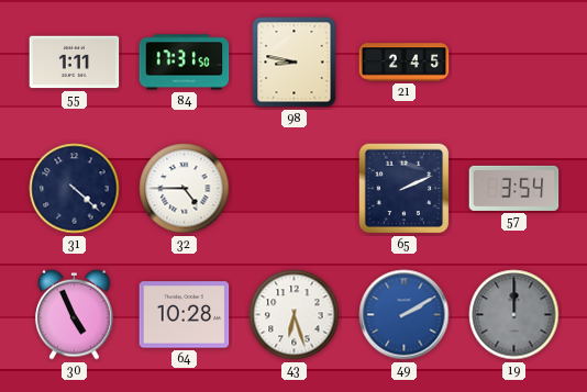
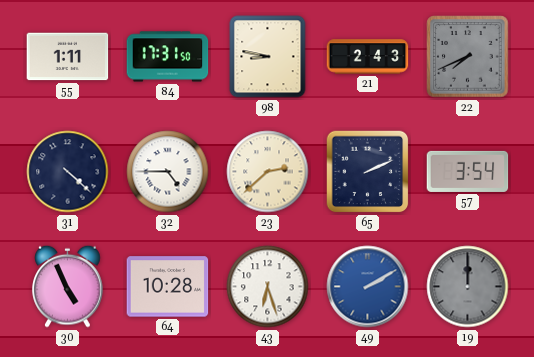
21: 2:45 -> 2:43 (368, 57)
22: none -> 7:41 (468, 57)
23: none -> 2:38 (268, 172)
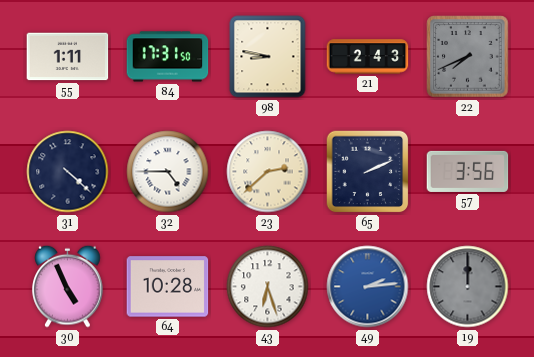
57: 3:54 -> 3:56 (468, 171)
49: 2:10 -> 2:14 (368, 287)
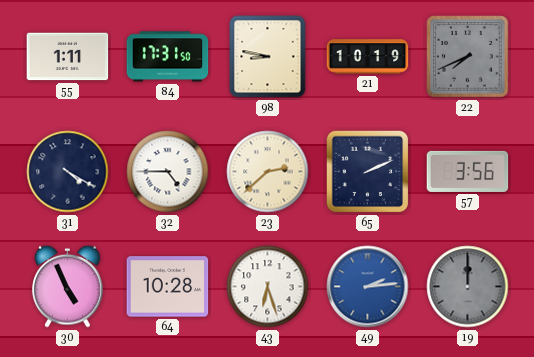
21: 2:43 -> 10:19 (368, 57)
31: 4:22 -> 4:20 (68, 172)
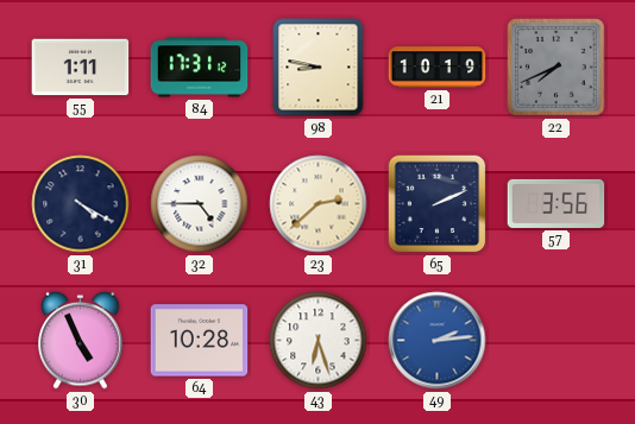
84: 17:31:50 -> 17:31:12 (200, 68)
19: 12:00 -> none (468, 287)
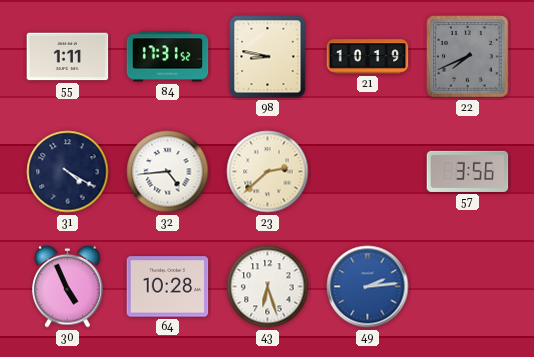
84: 17:31:12 -> 17:31:52 (168, 57)
32: 4:45 -> 4:44 (168, 172)
65: 2:11 -> none (438, 204)
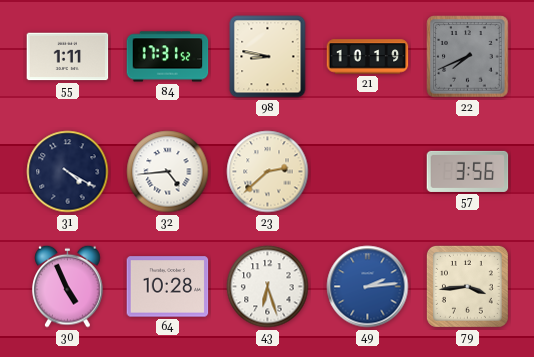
79: none -> 3:44 (467, 286)
